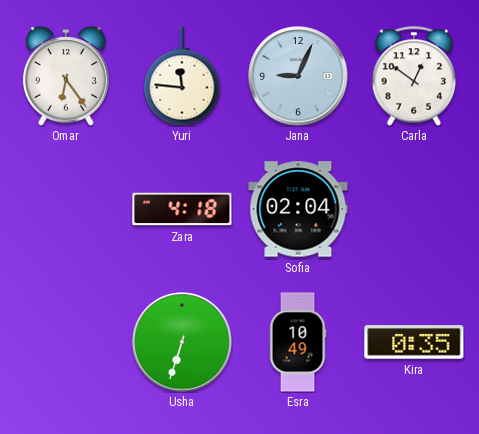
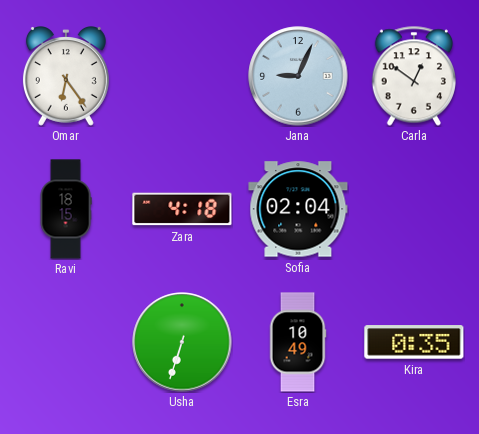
Yuri: 11:46 -> none (182, 76)
Ravi: none -> 18:15 (66, 209)
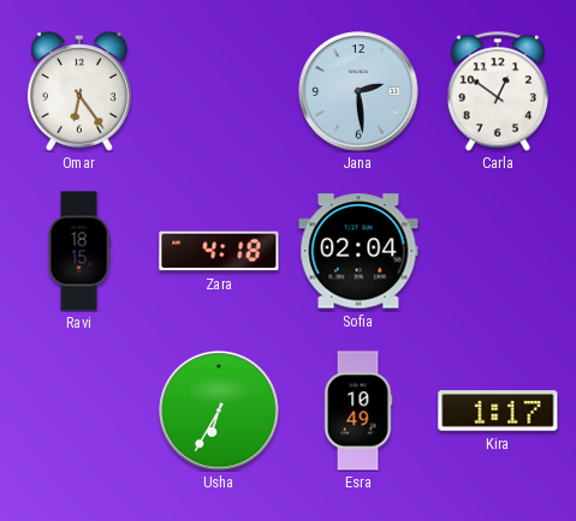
Jana: 9:04 -> 2:29 (358, 91)
Usha: 6:33 -> 6:35 (219, 411)
Kira: 0:35 -> 1:17 (498, 411)
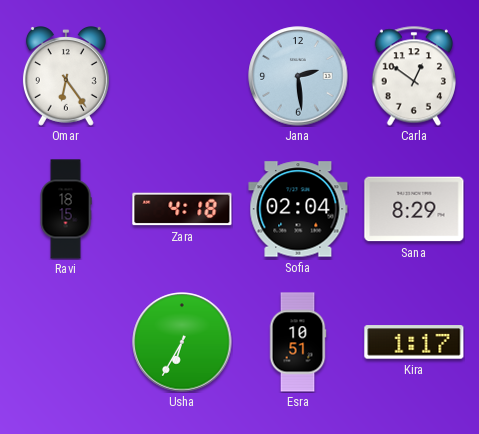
Sana: none -> 8:29 (414, 209)
Esra: 10:49 -> 10:51 (298, 342)
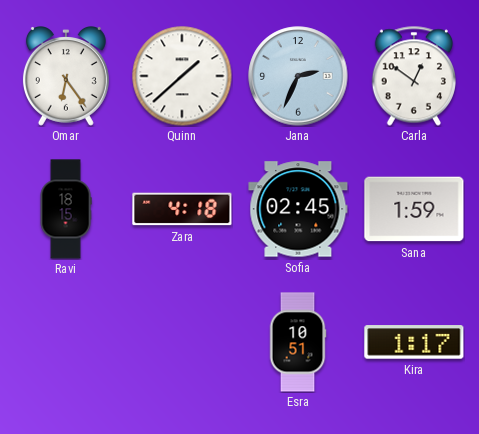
Quinn: none -> 1:38 (182, 76)
Jana: 2:29 -> 2:34 (298, 76)
Sofia: 02:04 -> 02:45 (298, 209)
Sana: 8:29 -> 1:59 (414, 209)
Usha: 6:35 -> none (182, 342)
